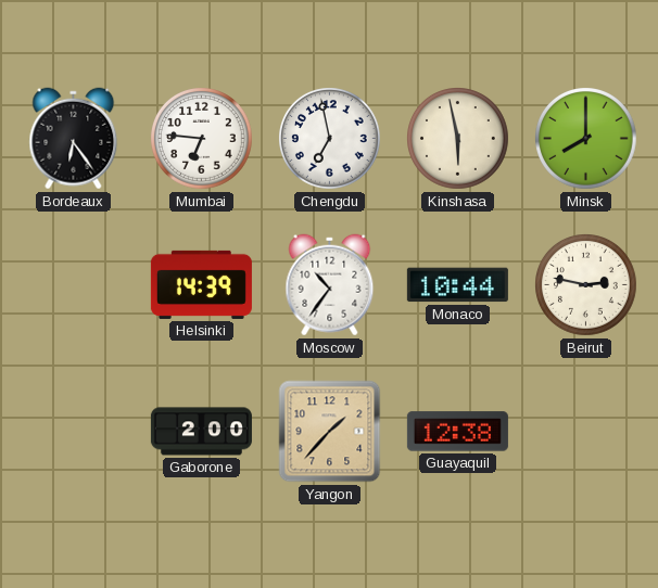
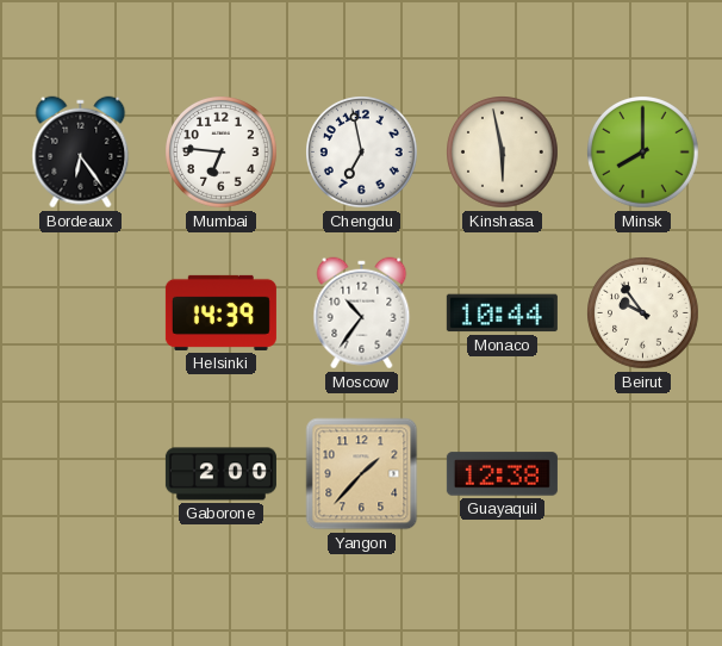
Beirut: 2:47 -> 9:54 (643, 313)
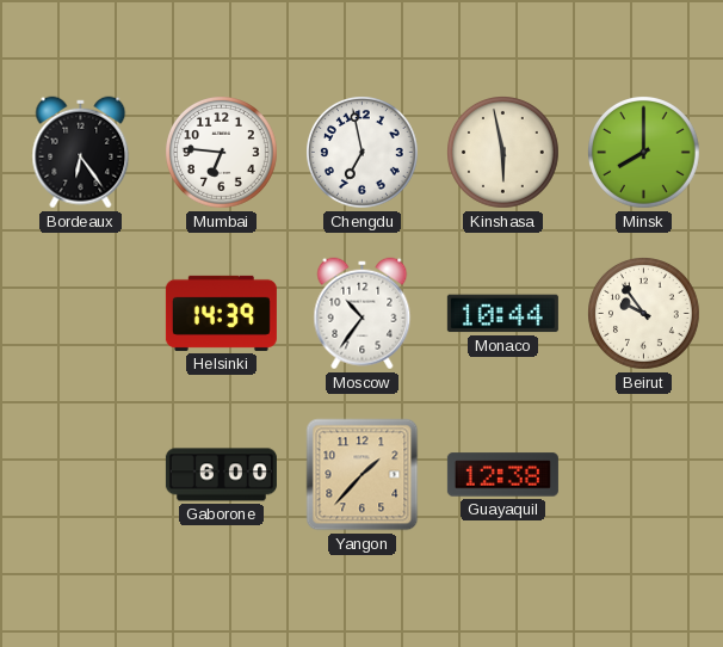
Gaborone: 2:00 -> 6:00 (221, 475)
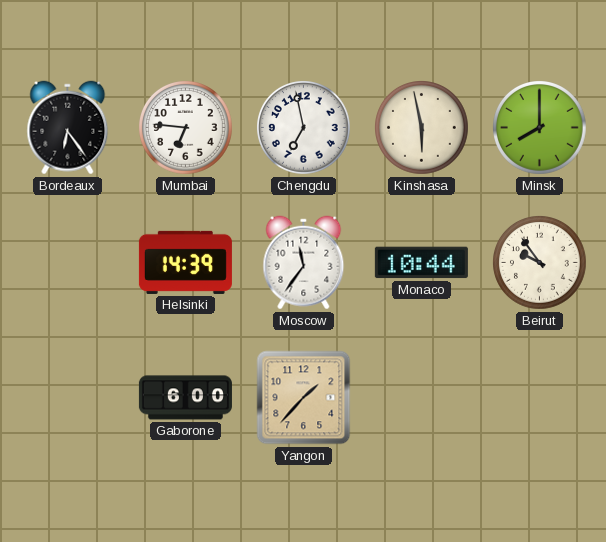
Moscow: 10:36 -> 11:36 (304, 263)
Guayaquil: 12:38 -> none (502, 475)
